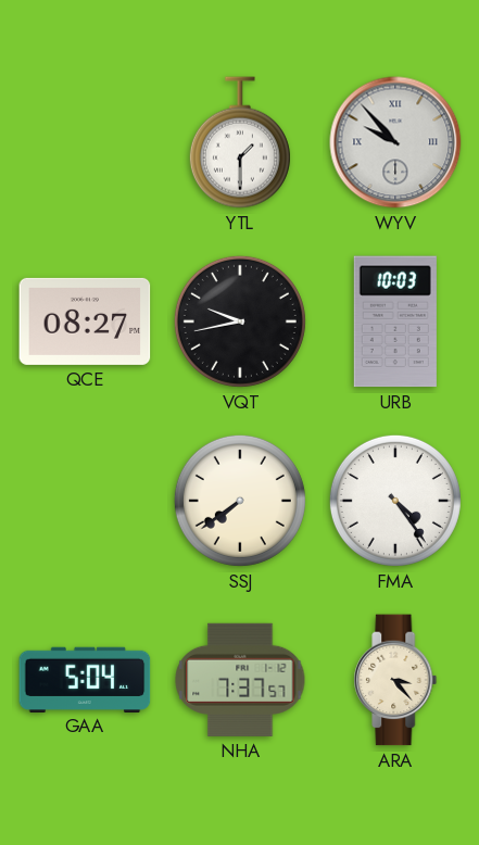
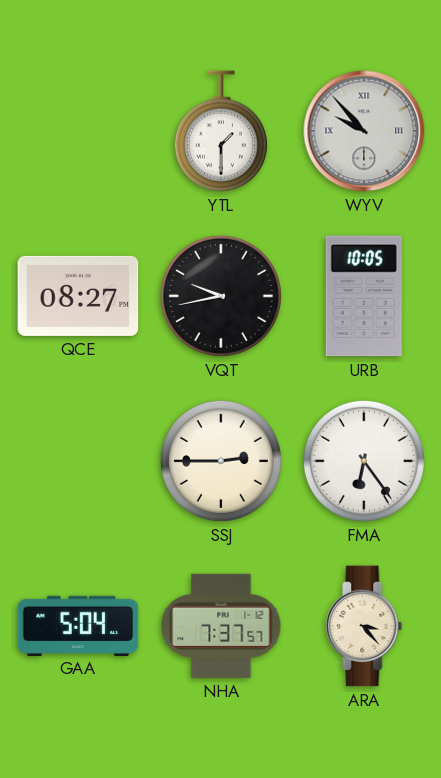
URB: 10:03 -> 10:05 (364, 296)
SSJ: 7:39 -> 2:45 (221, 461)
FMA: 4:24 -> 6:24 (364, 461)
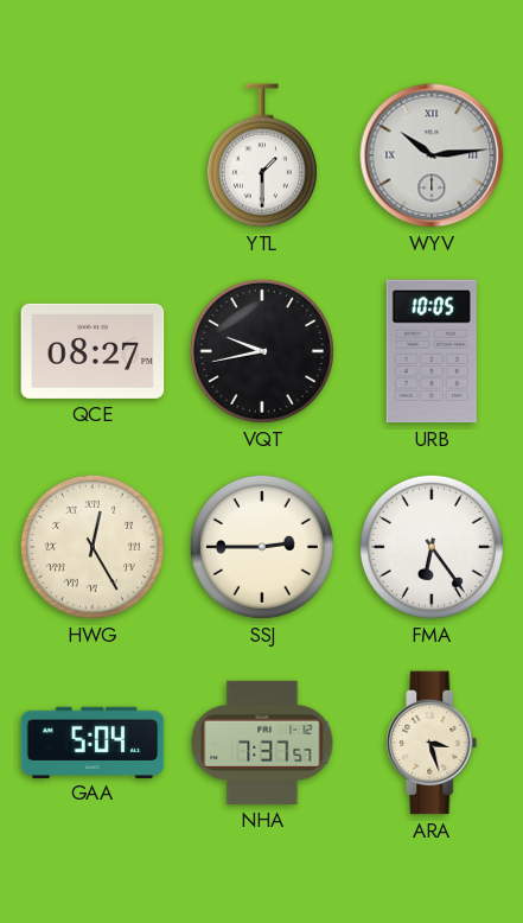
WYV: 9:53 -> 10:14 (432, 155)
HWG: none -> 12:25 (93, 547)
ARA: 3:23 -> 3:27 (432, 743)
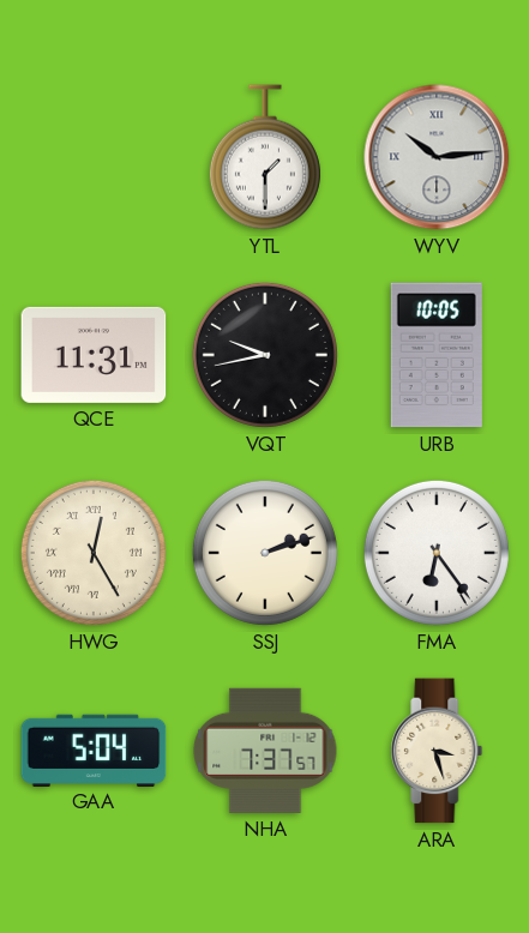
QCE: 08:27 -> 11:31 (94, 355)
SSJ: 2:45 -> 2:12 (265, 553)
